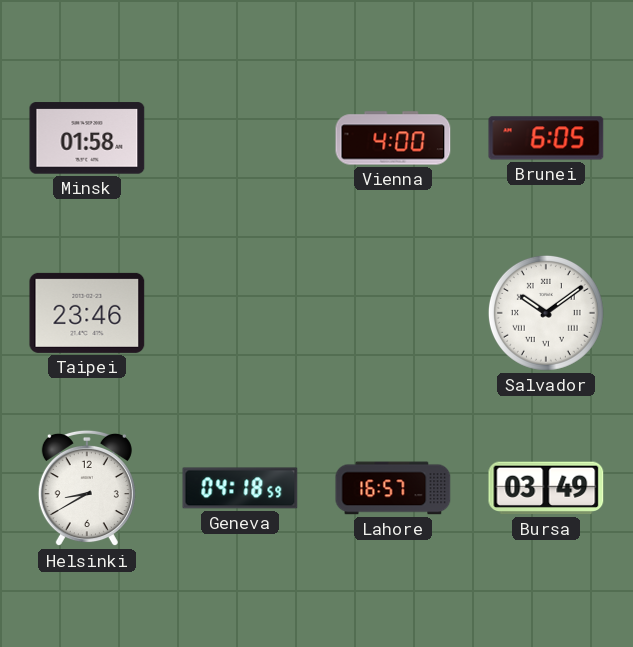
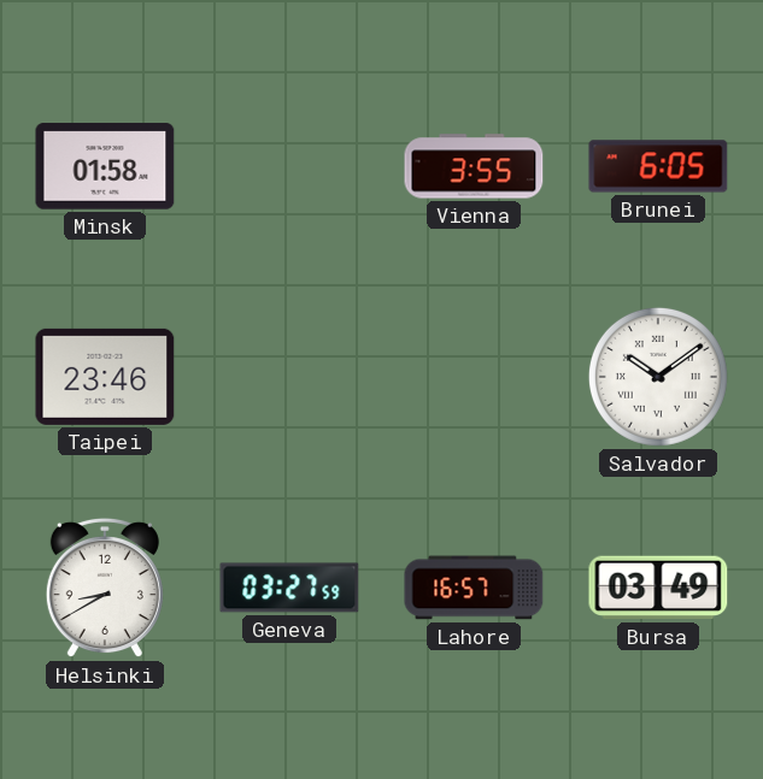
Vienna: 4:00 -> 3:55 (474, 166)
Geneva: 04:18 -> 03:27 (289, 588)
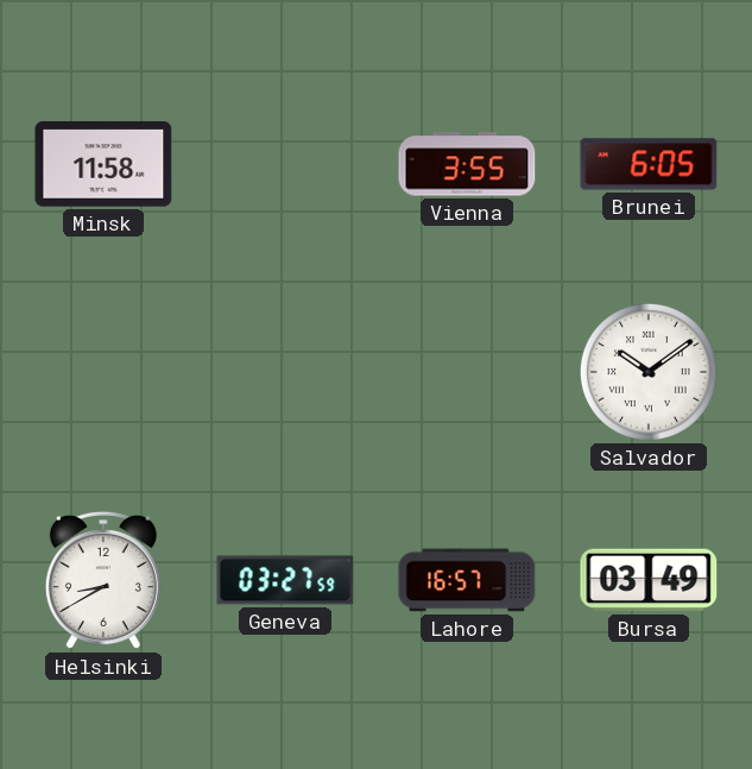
Minsk: 01:58 -> 11:58 (103, 164)
Taipei: 23:46 -> none (105, 377)
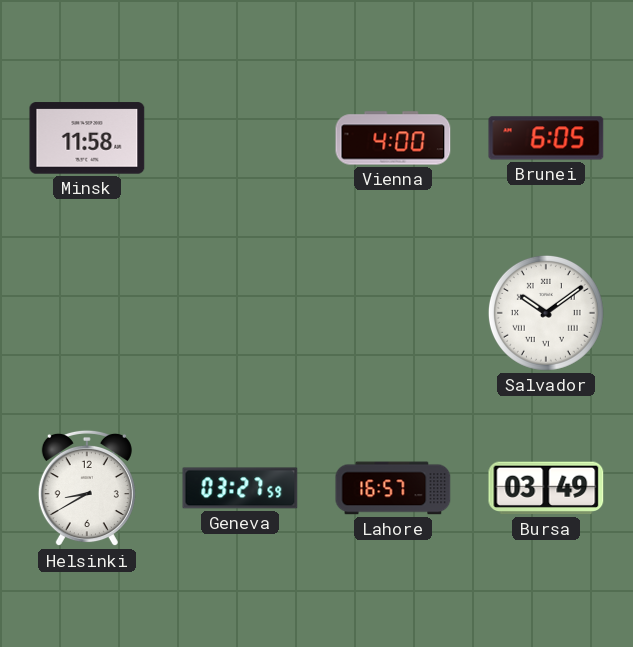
Vienna: 3:55 -> 4:00 (393, 138)
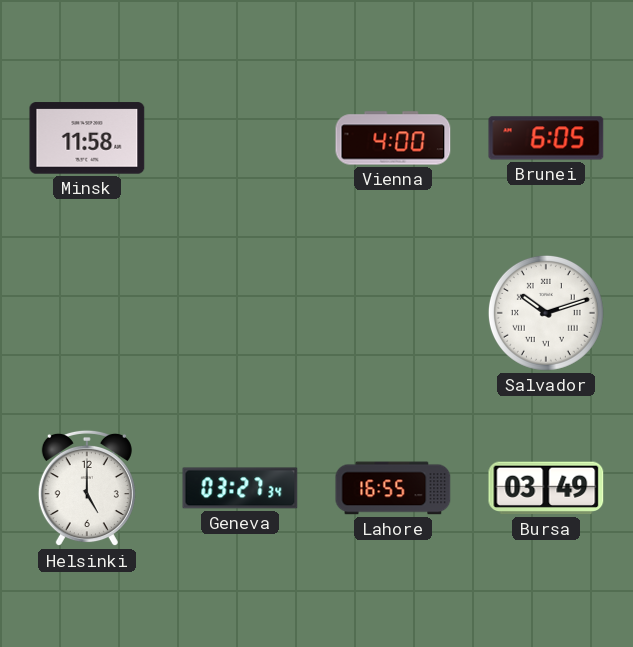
Salvador: 10:09 -> 10:12 (546, 313)
Helsinki: 8:40 -> 5:00 (87, 488)
Geneva: 03:27:59 -> 03:27:34 (240, 488)
Lahore: 16:57 -> 16:55 (393, 488)
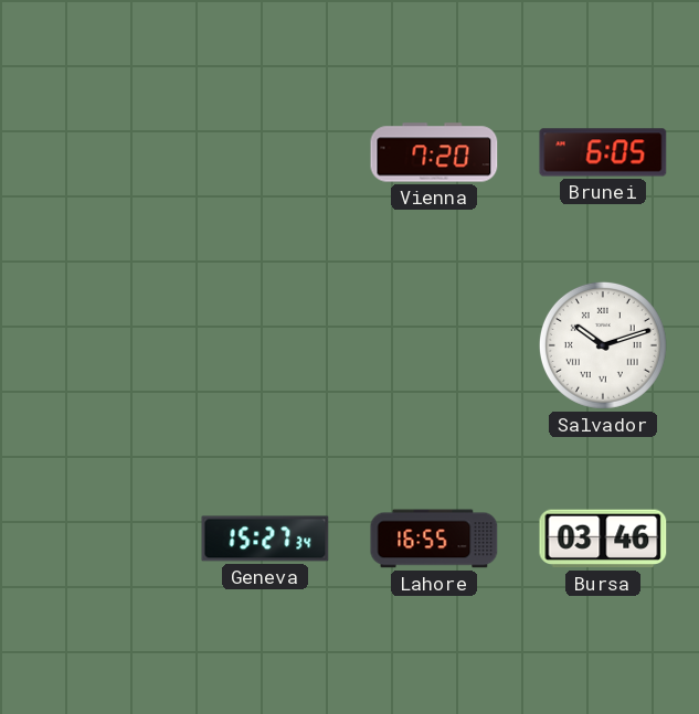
Minsk: 11:58 -> none (87, 138)
Vienna: 4:00 -> 7:20 (434, 152)
Helsinki: 5:00 -> none (87, 488)
Geneva: 03:27 -> 15:27 (265, 539)
Bursa: 03:49 -> 03:46 (603, 539)
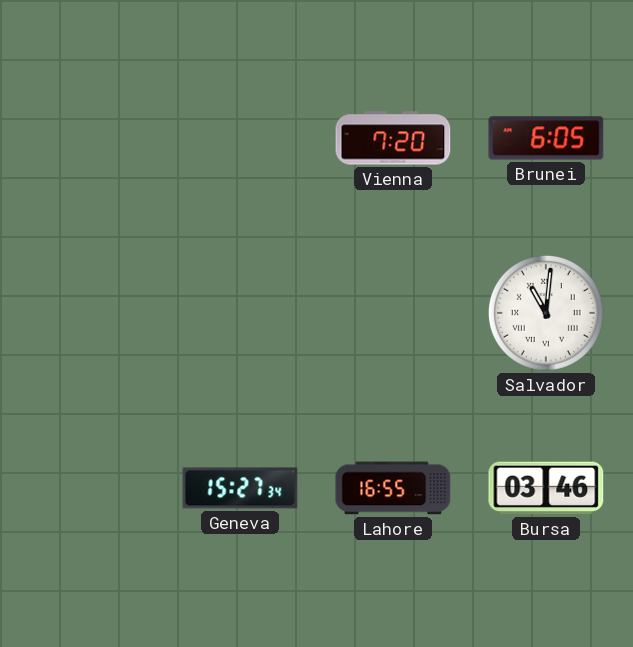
Salvador: 10:12 -> 11:01 (546, 313)
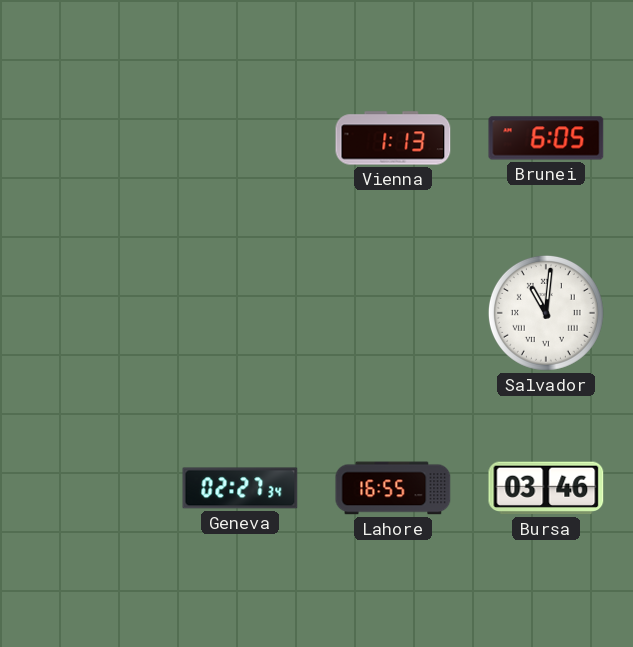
Vienna: 7:20 -> 1:13 (393, 138)
Geneva: 15:27 -> 02:27 (240, 488)
